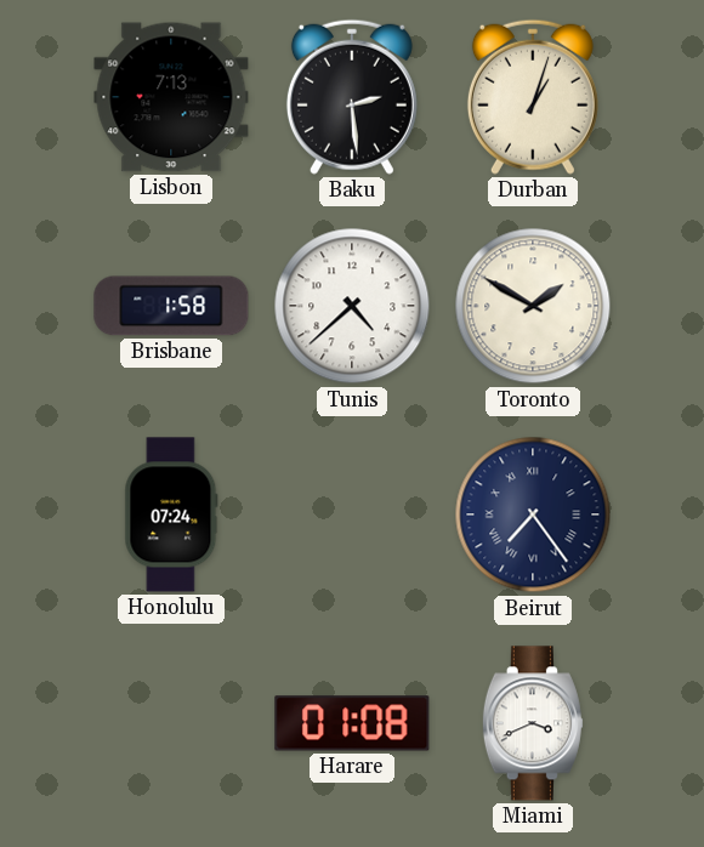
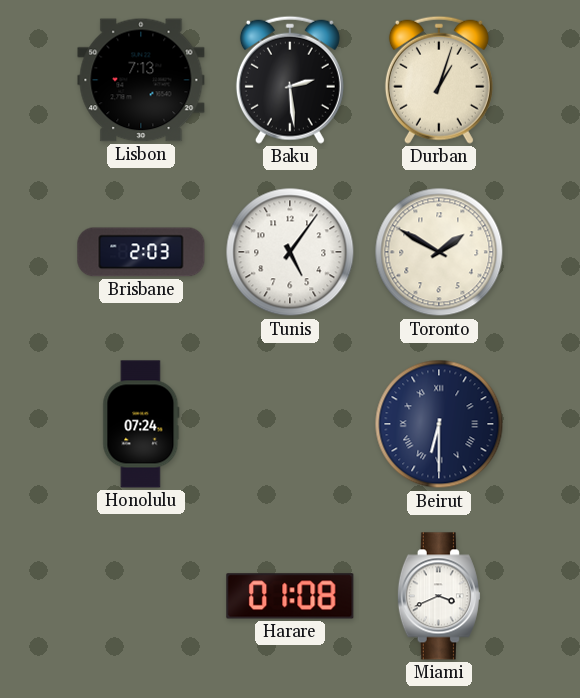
Brisbane: 1:58 -> 2:03 (141, 252)
Tunis: 4:38 -> 5:06 (290, 252)
Beirut: 7:24 -> 6:30 (439, 424)
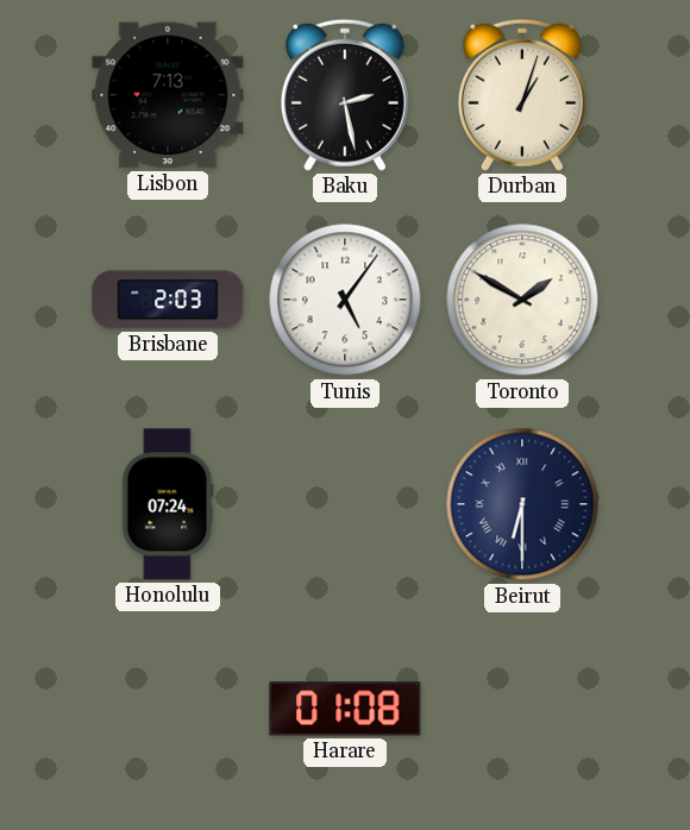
Baku: 2:29 -> 2:28 (345, 95)
Miami: 3:41 -> none (439, 596)
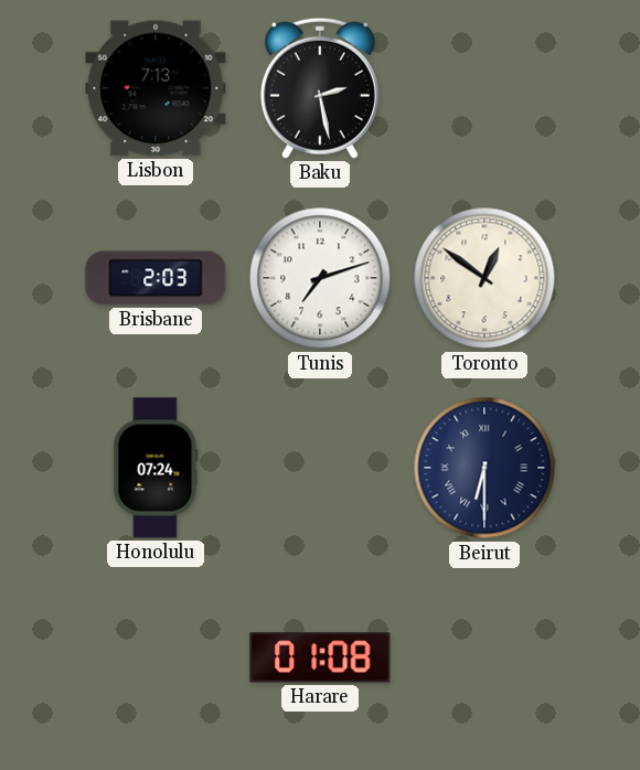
Durban: 1:03 -> none (522, 95)
Tunis: 5:06 -> 7:12 (320, 278)
Toronto: 1:50 -> 12:51 (484, 278)
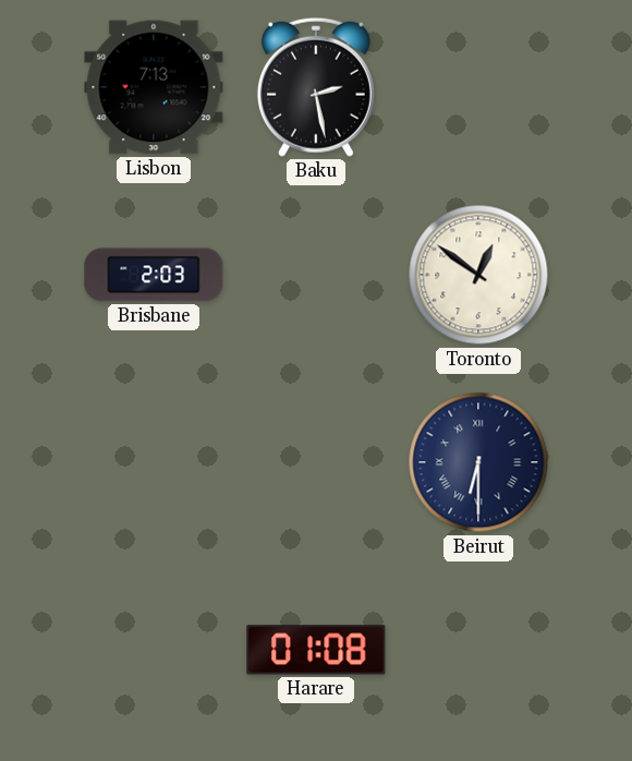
Tunis: 7:12 -> none (320, 278)
Honolulu: 07:24 -> none (156, 468)
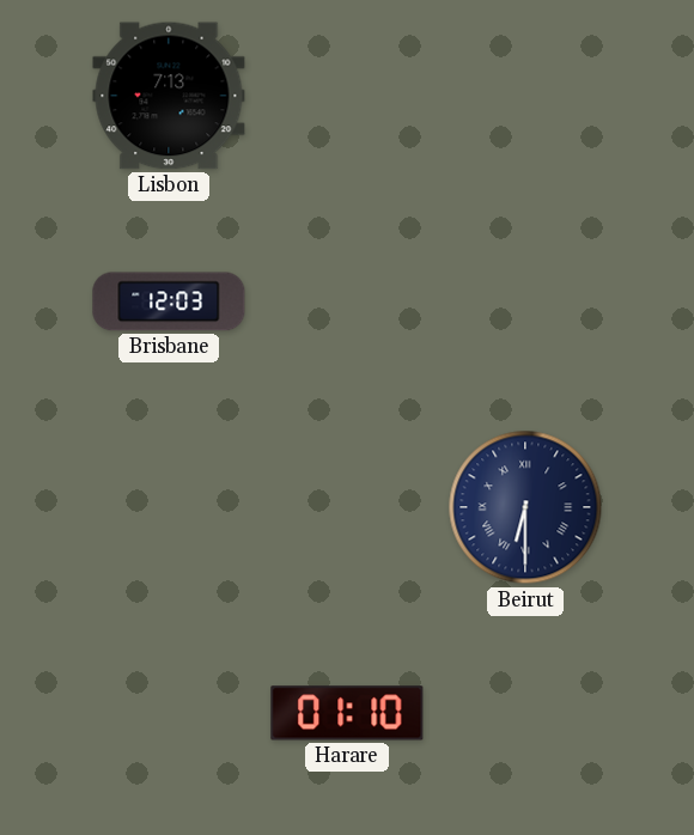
Baku: 2:28 -> none (316, 87)
Brisbane: 2:03 -> 12:03 (169, 301)
Toronto: 12:51 -> none (478, 275)
Harare: 01:08 -> 01:10 (347, 713)
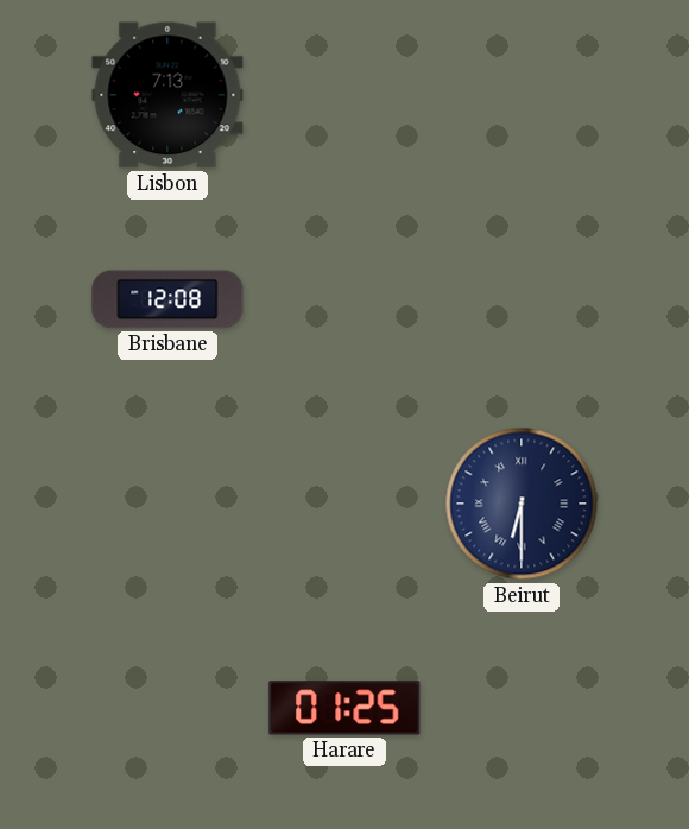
Brisbane: 12:03 -> 12:08 (167, 299)
Harare: 01:10 -> 01:25 (344, 708)
